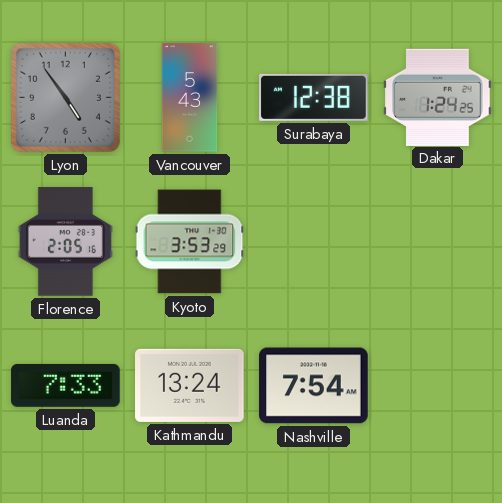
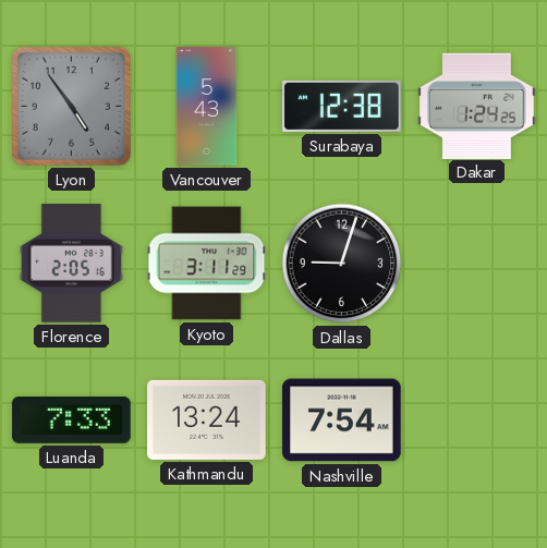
Kyoto: 3:53 -> 3:11 (207, 264)
Dallas: none -> 9:03 (342, 264)
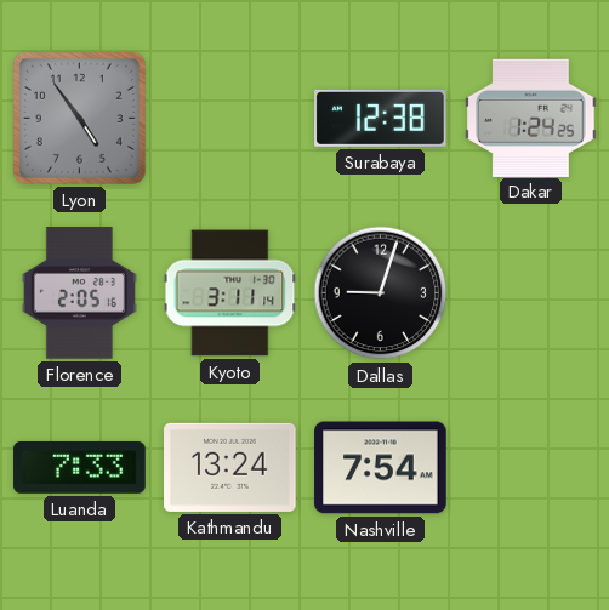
Vancouver: 5:43 -> none (207, 107)
Kyoto: 3:11:29 -> 3:11:14 (230, 293)
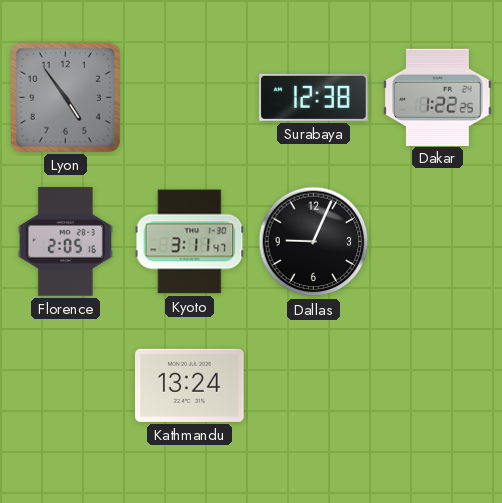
Dakar: 1:24 -> 1:22 (438, 97)
Kyoto: 3:11:14 -> 3:11:47 (190, 242)
Dallas: 9:03 -> 9:04 (314, 242)
Luanda: 7:33 -> none (80, 468)
Nashville: 7:54 -> none (381, 468)
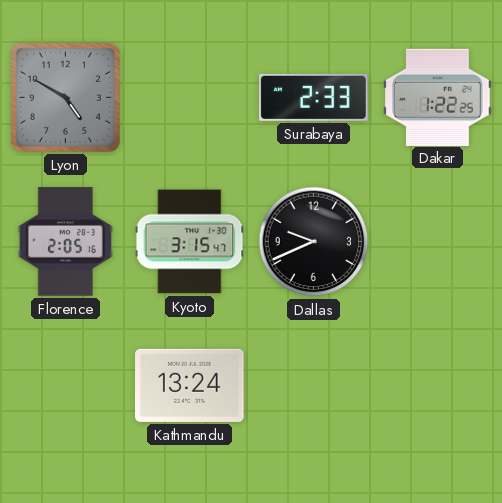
Lyon: 4:54 -> 4:50 (65, 97)
Surabaya: 12:38 -> 2:33 (314, 97)
Kyoto: 3:11 -> 3:15 (190, 242)
Dallas: 9:04 -> 9:41 (314, 242)
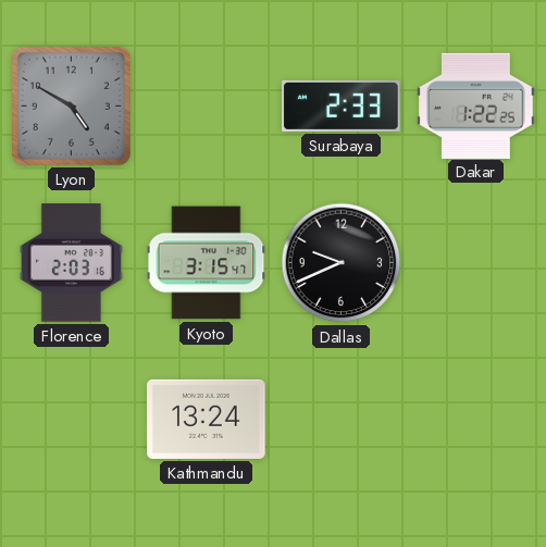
Florence: 2:05 -> 2:03 (71, 263)
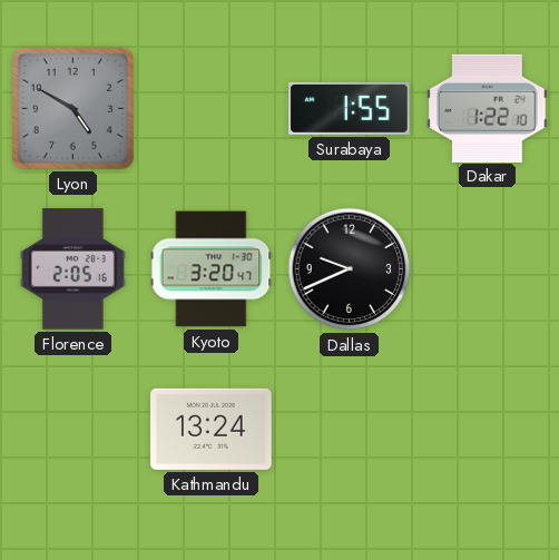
Surabaya: 2:33 -> 1:55 (350, 108)
Dakar: 1:22:25 -> 1:22:10 (488, 108)
Florence: 2:03 -> 2:05 (72, 269)
Kyoto: 3:15 -> 3:20 (212, 269)
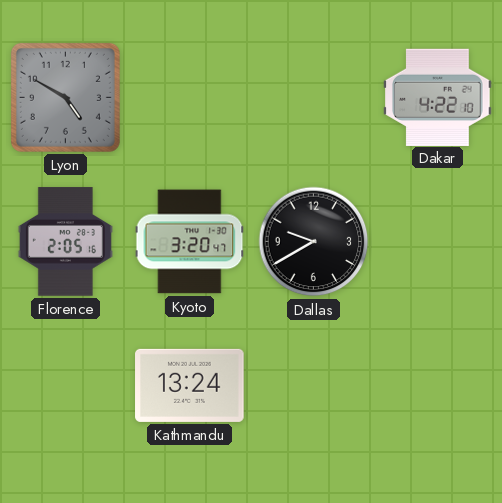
Surabaya: 1:55 -> none (350, 108)
Dakar: 1:22 -> 4:22 (438, 97)
Dallas: 9:41 -> 9:40 (314, 242)
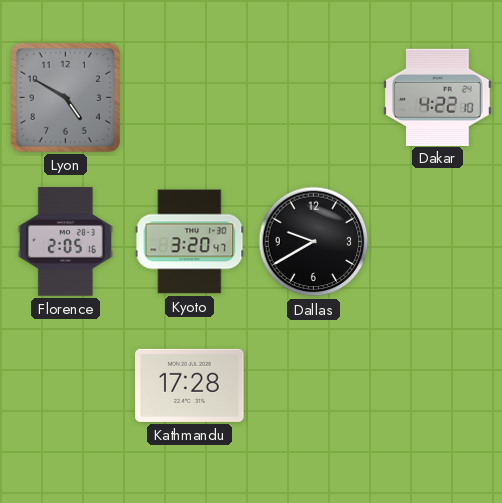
Kathmandu: 13:24 -> 17:28 (190, 385)
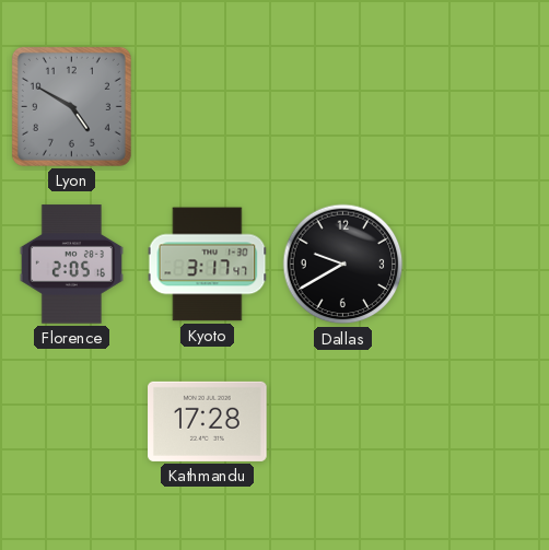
Dakar: 4:22 -> none (438, 97)
Kyoto: 3:20 -> 3:17 (208, 265)
